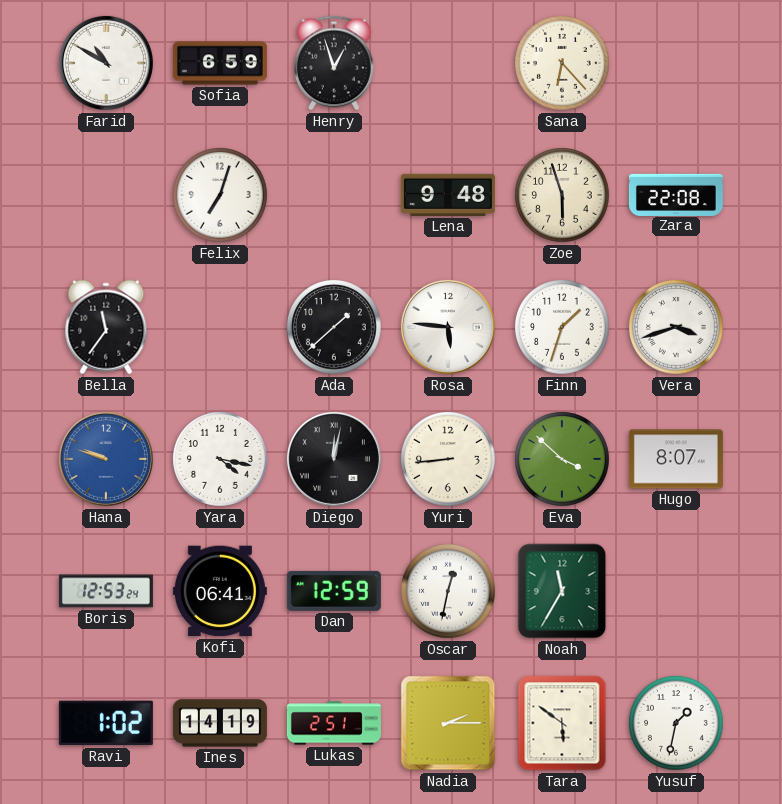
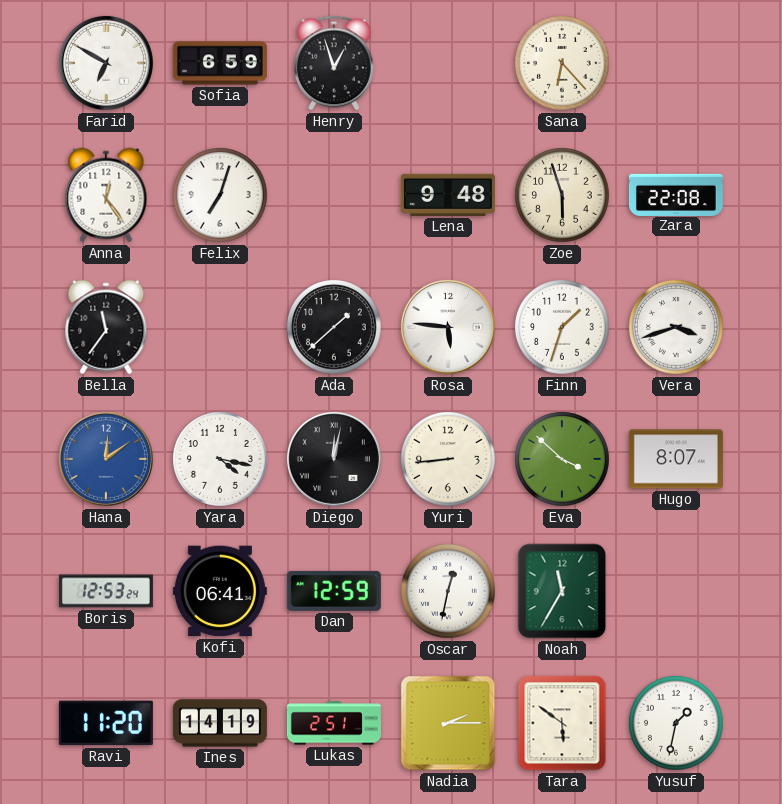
Farid: 10:50 -> 6:50 (106, 63)
Anna: none -> 12:24 (106, 195)
Hana: 9:48 -> 12:09 (106, 459)
Ravi: 1:02 -> 11:20 (106, 723)
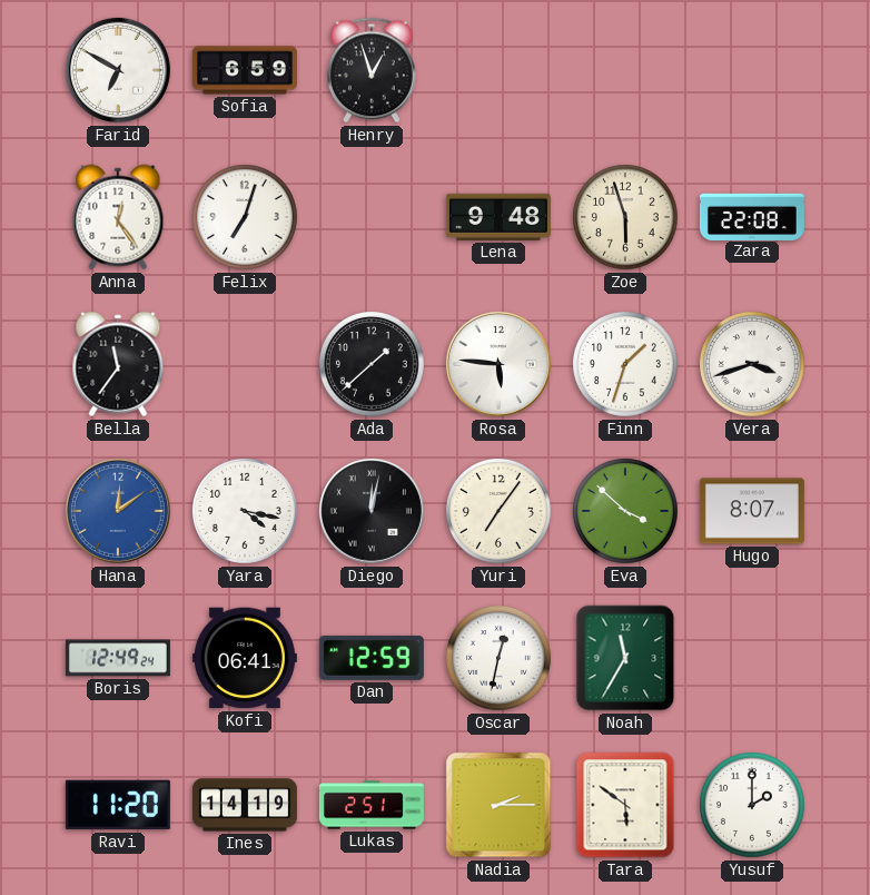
Sana: 6:23 -> none (563, 64)
Yuri: 8:44 -> 7:06 (500, 512)
Boris: 12:53 -> 12:49 (118, 658)
Yusuf: 1:32 -> 2:00 (753, 806)
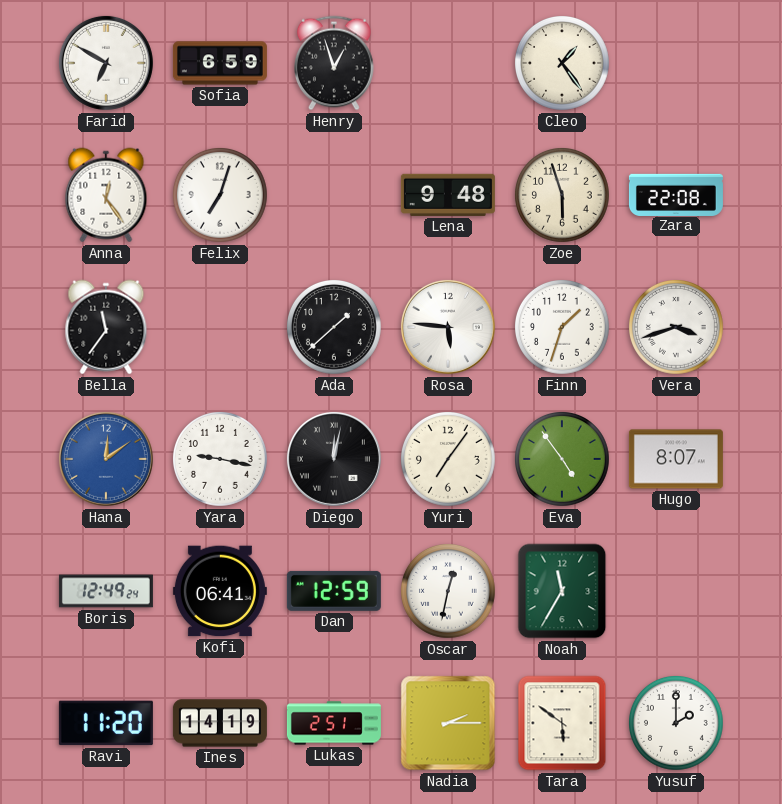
Cleo: none -> 1:24 (563, 64)
Yara: 4:17 -> 9:17 (221, 460)
Eva: 3:52 -> 4:54 (563, 460)
